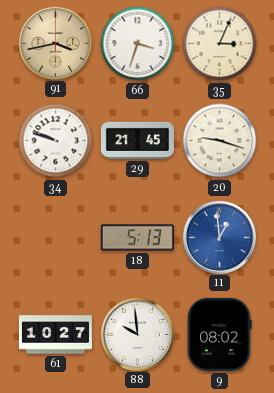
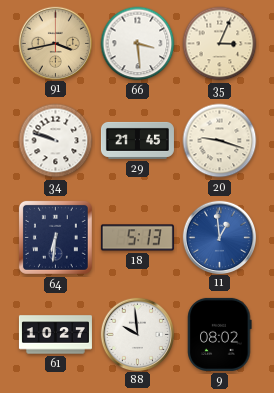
66: 3:33 -> 3:29 (138, 44)
64: none -> 6:31 (55, 237)
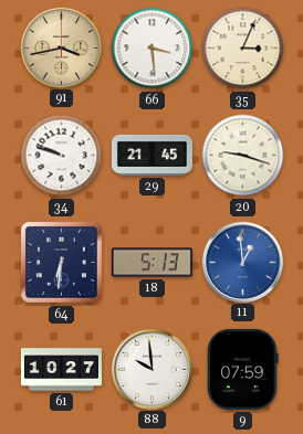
9: 08:02 -> 07:59 (243, 369)
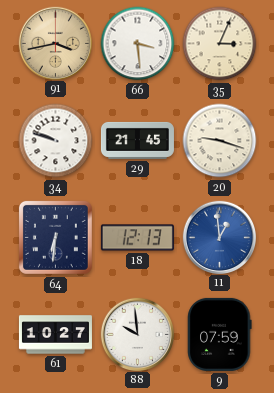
18: 5:13 -> 12:13 (137, 238)
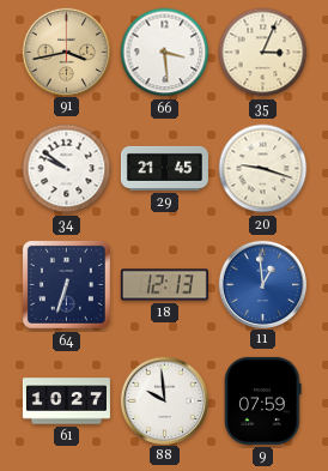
34: 9:48 -> 9:51 (67, 169)
64: 6:31 -> 6:33 (66, 284)
